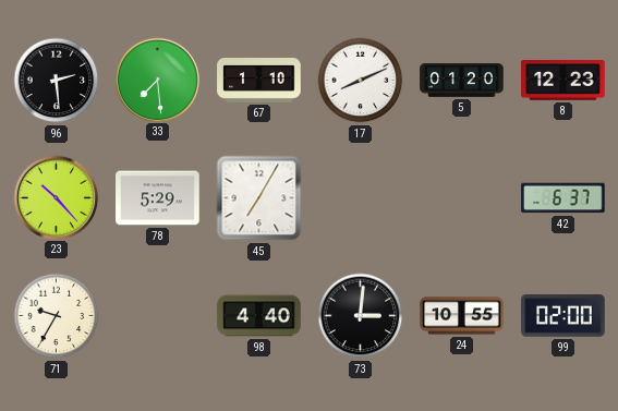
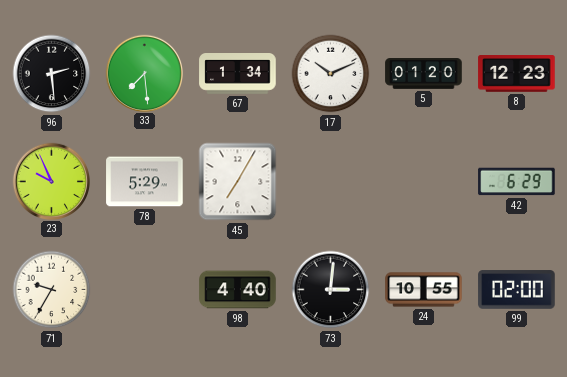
67: 1:10 -> 1:34 (238, 74)
17: 8:11 -> 10:11 (331, 74)
23: 10:23 -> 9:56 (51, 181)
42: 6:37 -> 6:29 (517, 182)
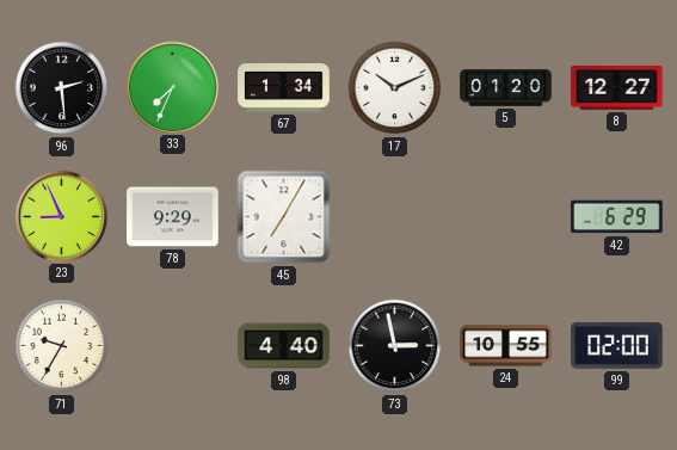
33: 7:29 -> 7:34 (172, 87)
8: 12:23 -> 12:27 (617, 88)
23: 9:56 -> 8:56 (61, 216)
78: 5:29 -> 9:29 (173, 217)
73: 3:01 -> 2:58 (395, 346)
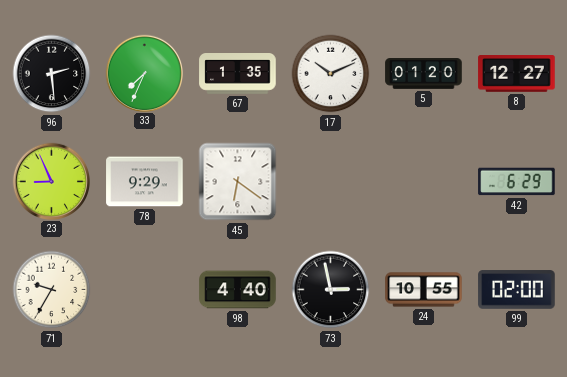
67: 1:34 -> 1:35 (238, 74)
45: 7:05 -> 6:21 (238, 182)
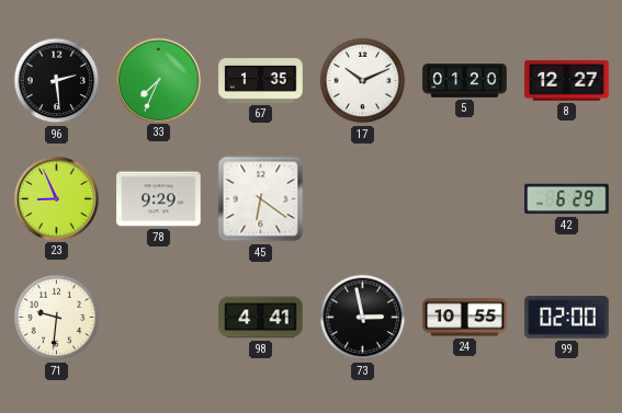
71: 9:35 -> 9:31 (57, 318)
98: 4:40 -> 4:41 (261, 318)
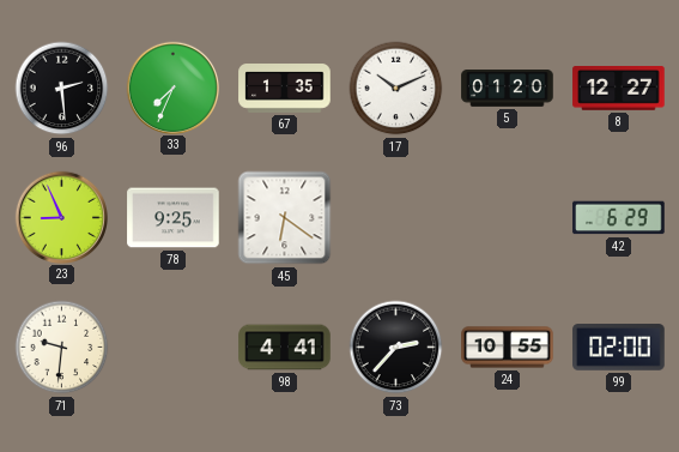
78: 9:29 -> 9:25 (174, 218)
73: 2:58 -> 2:37 (396, 348)
